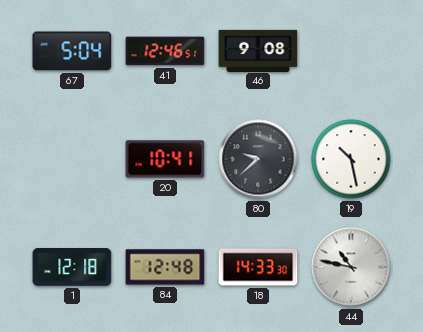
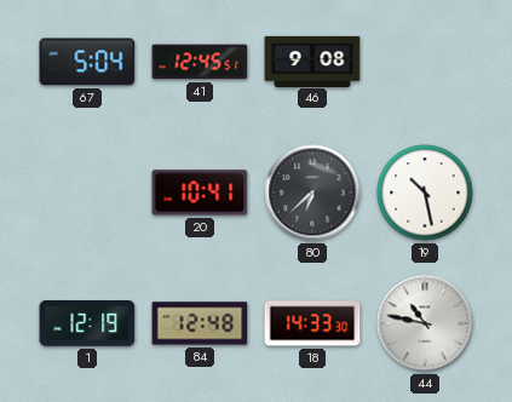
41: 12:46 -> 12:45 (200, 62)
80: 9:38 -> 6:38 (312, 193)
1: 12:18 -> 12:19 (87, 325)
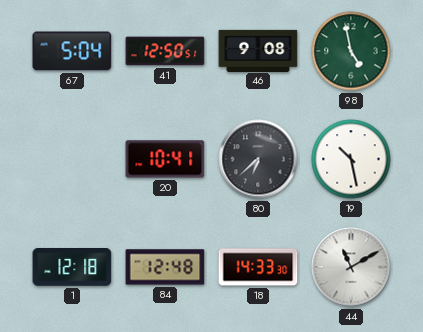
41: 12:45 -> 12:50 (165, 51)
98: none -> 4:58 (351, 51)
1: 12:19 -> 12:18 (72, 268)
44: 10:47 -> 11:10 (351, 267)
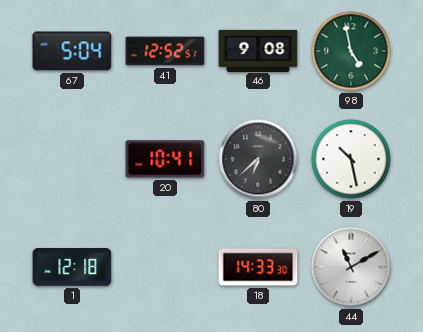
41: 12:50 -> 12:52 (165, 51)
84: 12:48 -> none (165, 267)
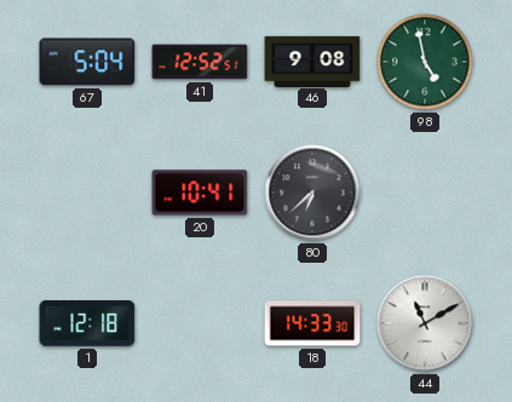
19: 10:28 -> none (351, 159)
